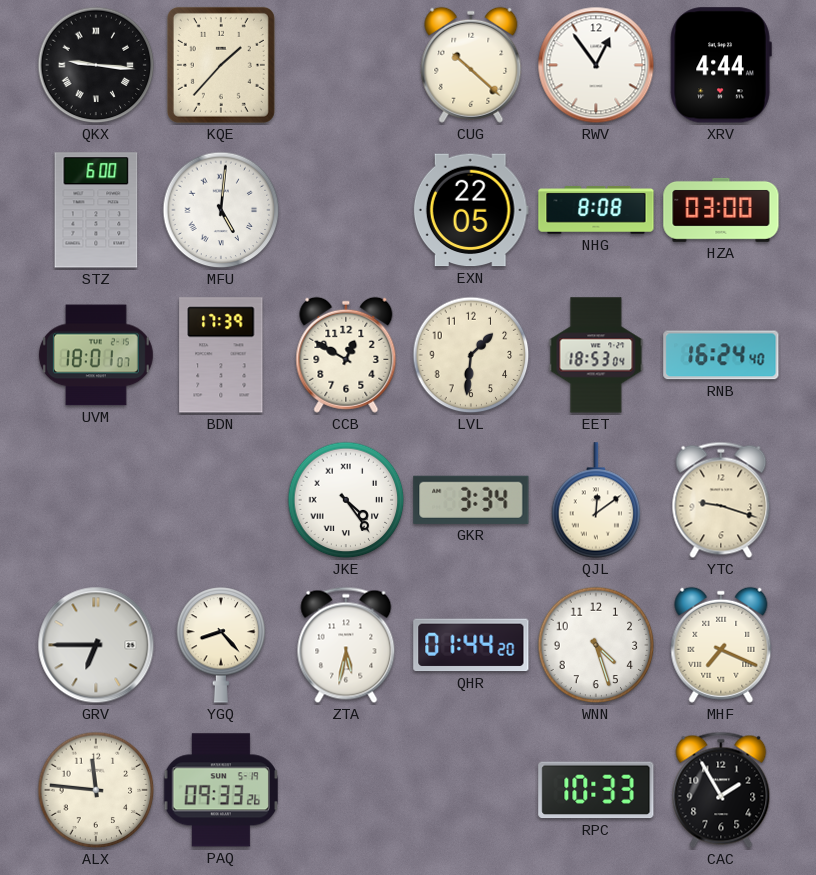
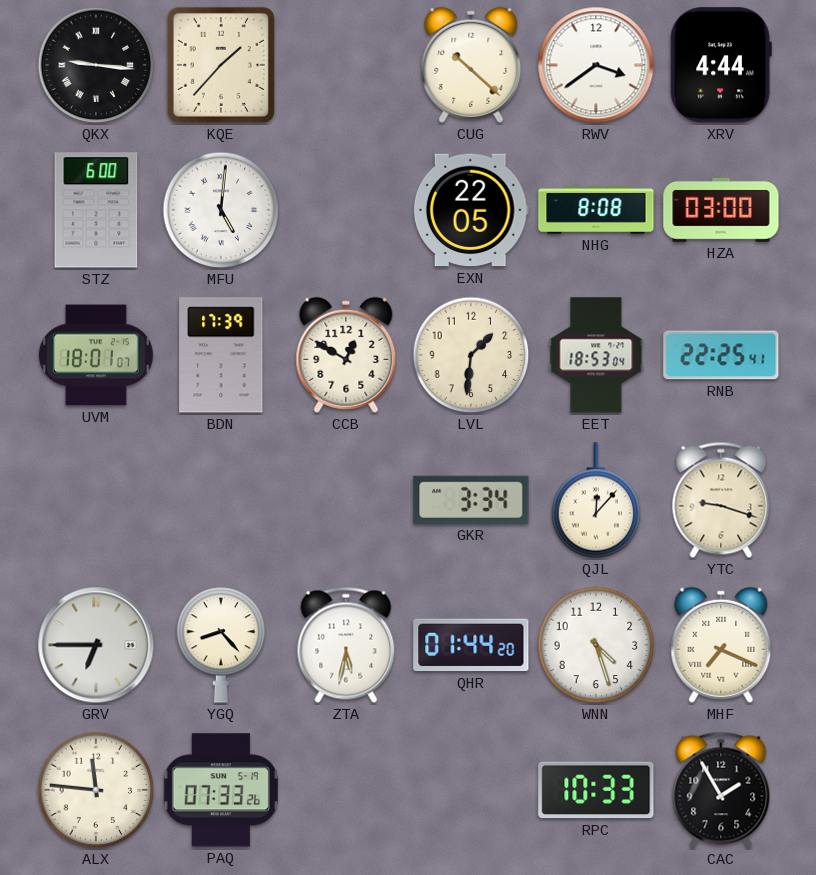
RWV: 12:54 -> 3:39 (596, 65)
RNB: 16:24 -> 22:25 (721, 355)
JKE: 4:24 -> none (346, 500)
QJL: 12:09 -> 12:07 (596, 500)
PAQ: 09:33 -> 07:33 (220, 790)
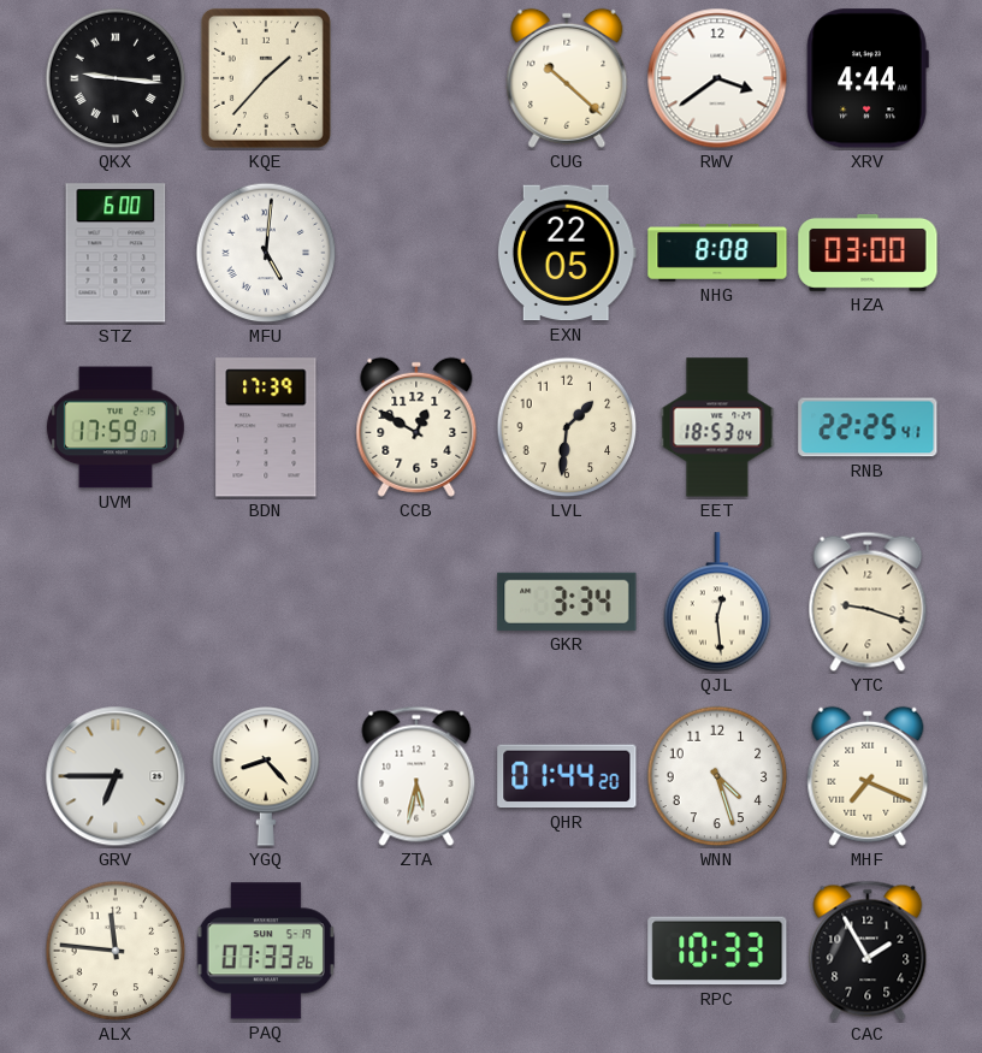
UVM: 18:01 -> 17:59 (116, 427)
QJL: 12:07 -> 12:29 (717, 602)
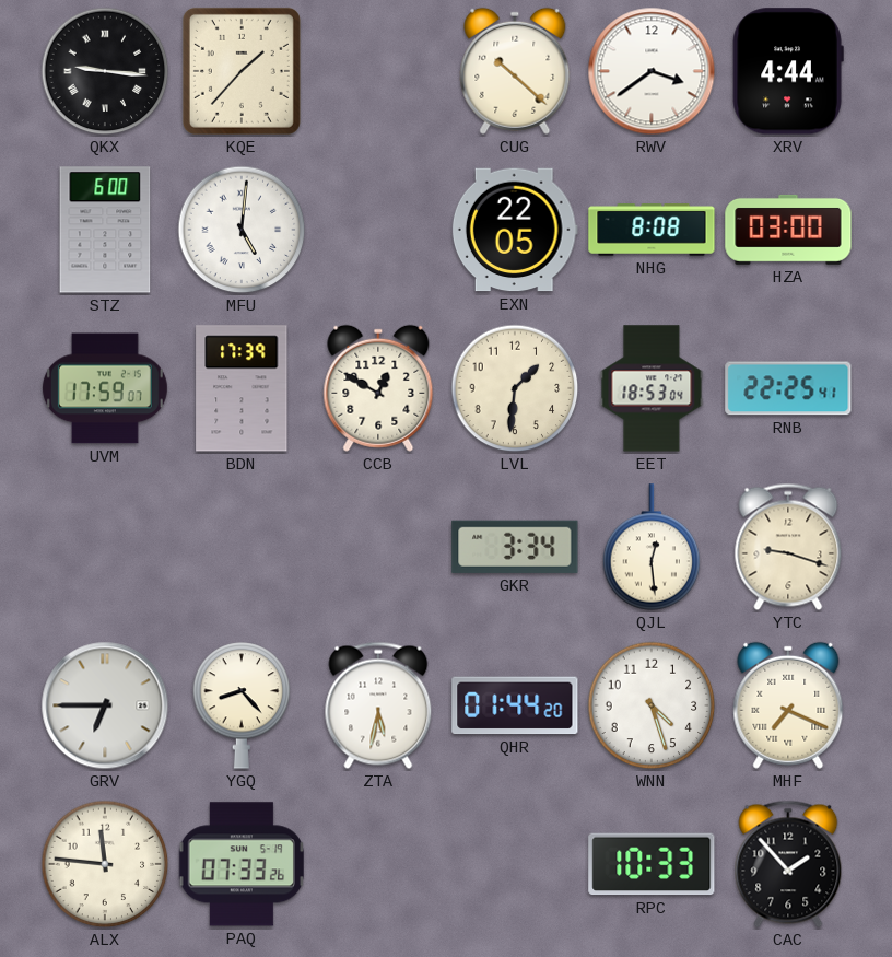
CAC: 1:55 -> 1:53 (788, 864)
